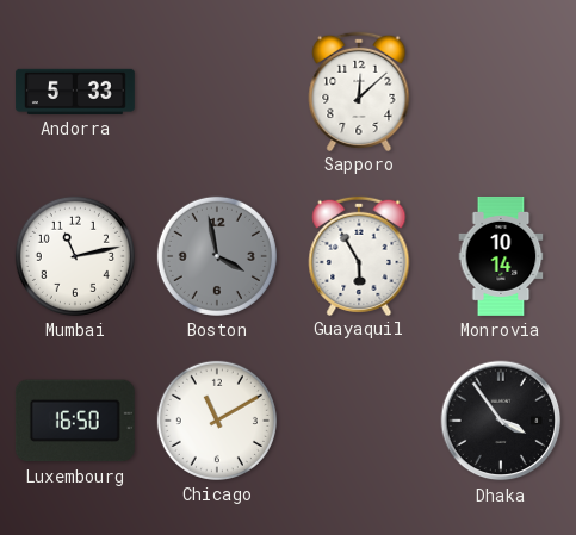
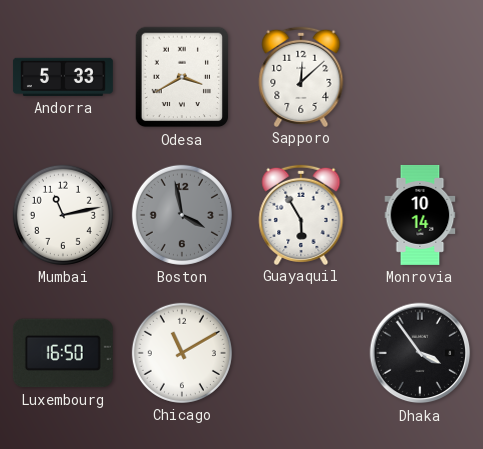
Odesa: none -> 3:40 (182, 77)
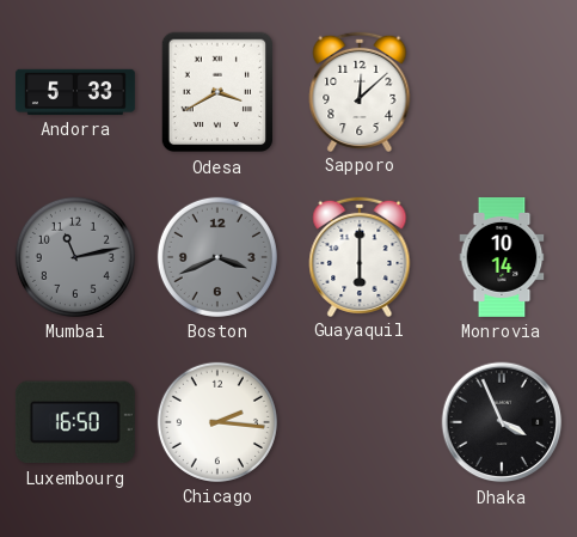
Mumbai dial: white -> grey (75, 257)
Boston: 3:58 -> 3:41 (217, 257)
Guayaquil: 5:55 -> 6:00 (360, 256)
Chicago: 11:10 -> 2:16 (217, 422)
Dhaka: 3:54 -> 3:56 (502, 422)
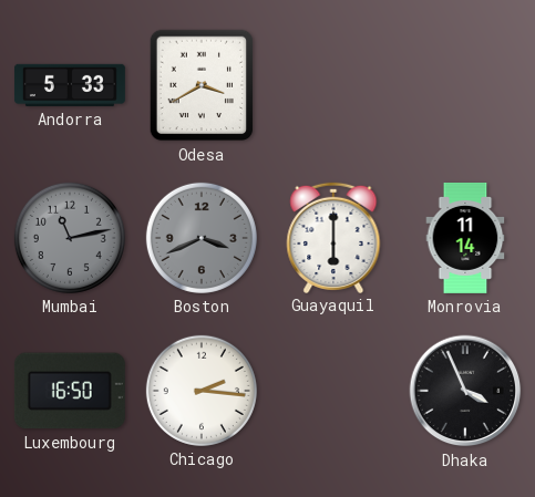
Sapporo: 12:08 -> none (360, 91)
Monrovia: 10:14 -> 11:14 (465, 238)
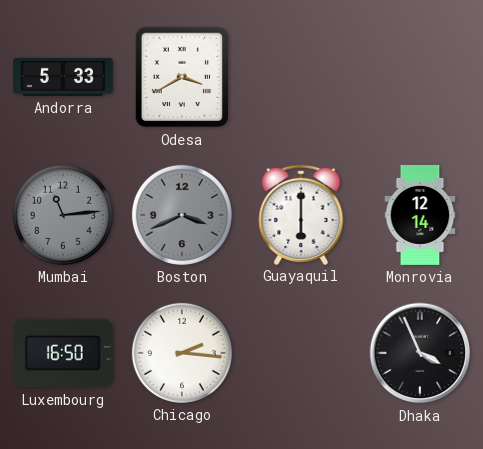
Mumbai: 11:13 -> 11:14 (63, 215)
Monrovia: 11:14 -> 12:14 (420, 215)
